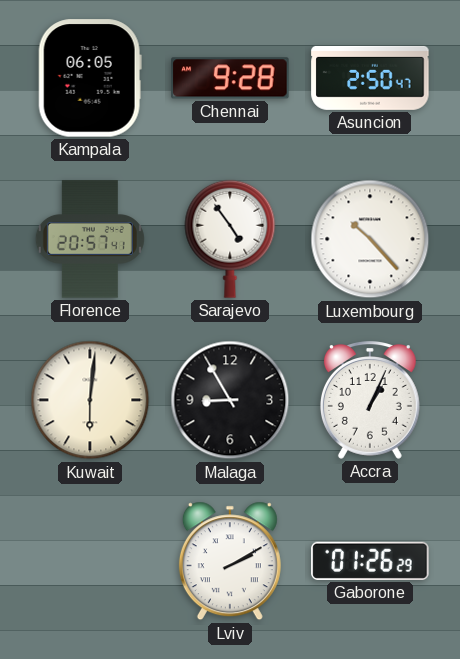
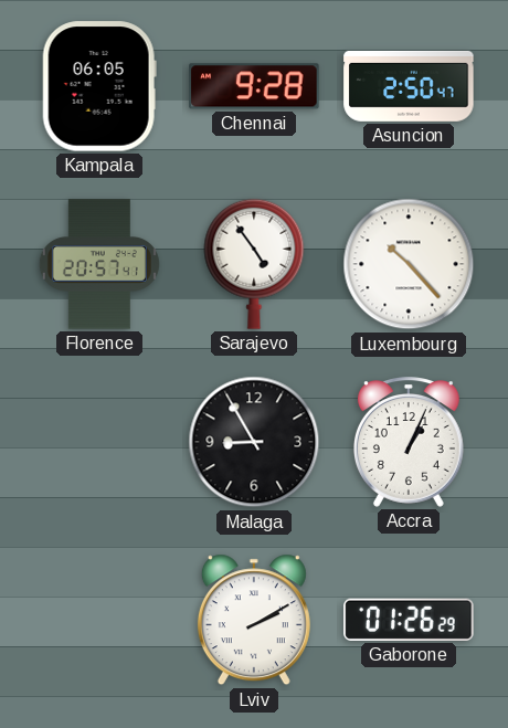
Kuwait: 6:01 -> none (90, 400)
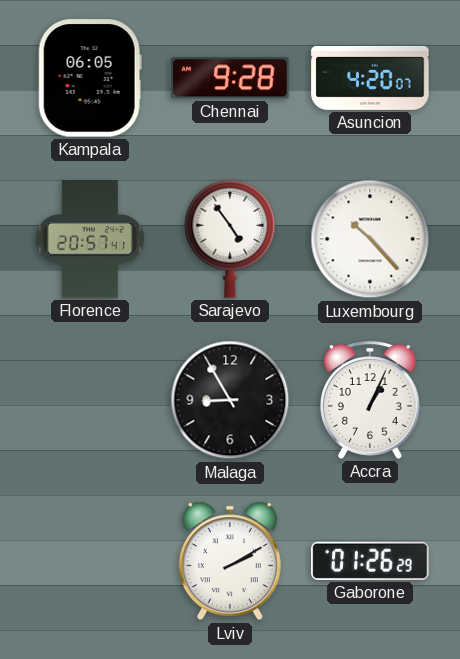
Asuncion: 2:50 -> 4:20 (370, 78)
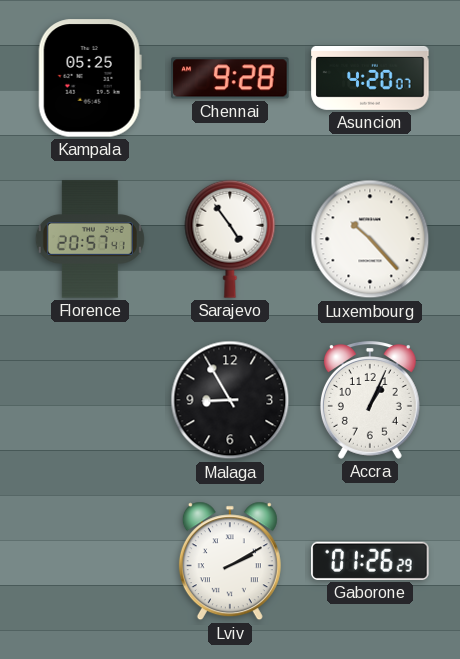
Kampala: 06:05 -> 05:25 (90, 78)
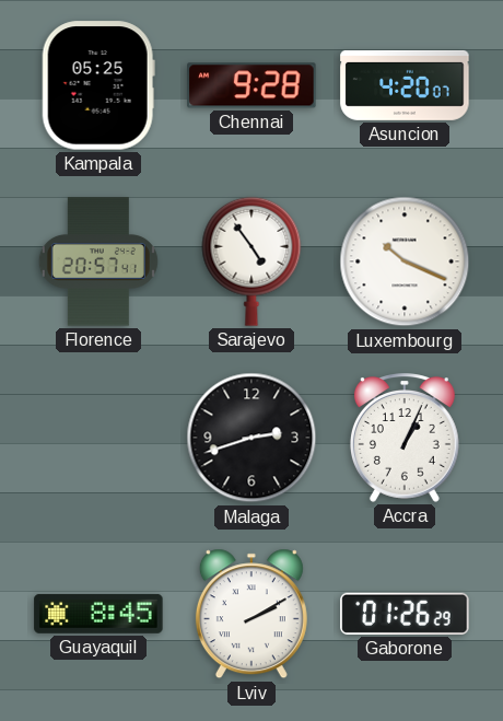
Luxembourg: 10:23 -> 10:19 (405, 261)
Malaga: 8:55 -> 2:42 (251, 438)
Guayaquil: none -> 8:45 (98, 614)
